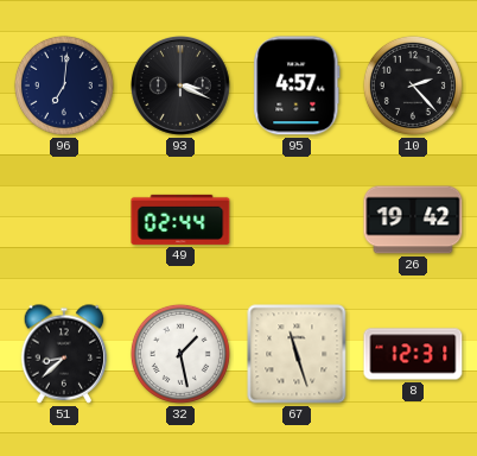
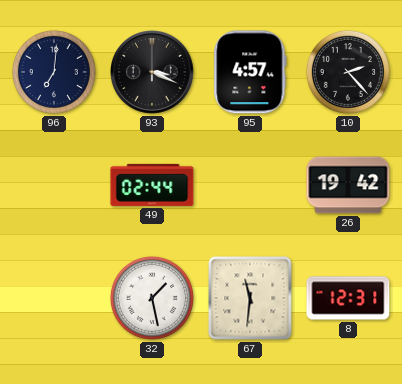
51: 8:38 -> none (64, 354)
67: 11:27 -> 11:31 (250, 298)
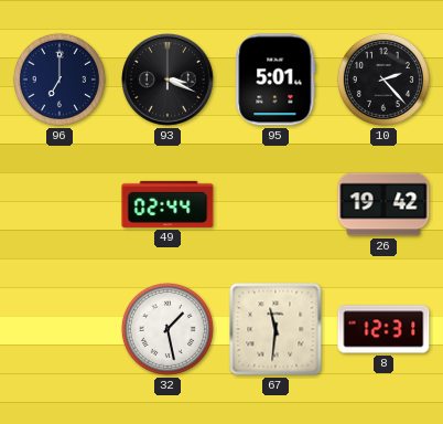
96: 7:01 -> 7:00 (60, 79)
95: 4:57 -> 5:01 (275, 79)
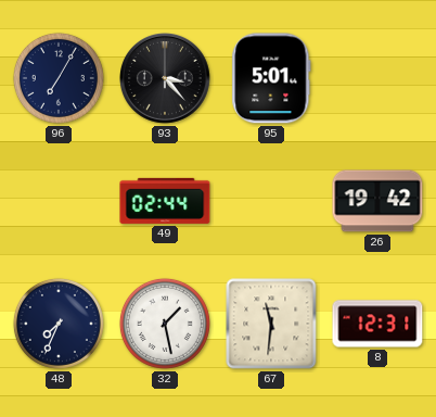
96: 7:00 -> 7:05 (59, 78)
93: 3:19 -> 3:23 (166, 79)
10: 2:23 -> none (383, 79)
48: none -> 7:34 (59, 324)
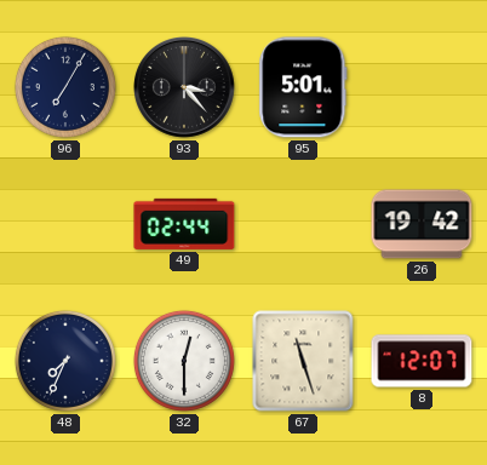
32: 1:28 -> 12:30 (184, 361)
67: 11:31 -> 11:27 (303, 361)
8: 12:31 -> 12:07 (422, 361)
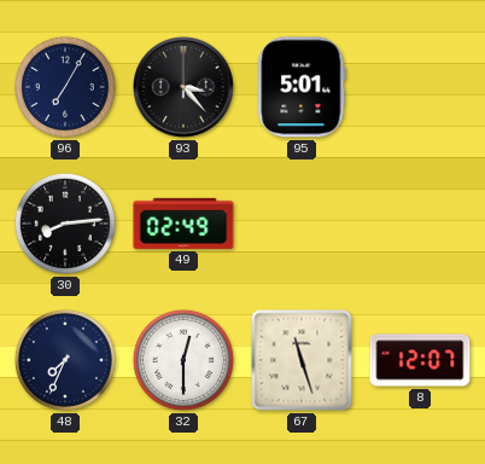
30: none -> 8:14 (65, 224)
49: 02:44 -> 02:49 (183, 224)
26: 19:42 -> none (422, 224)
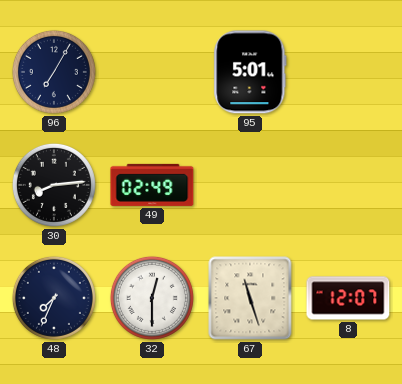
93: 3:23 -> none (185, 88)
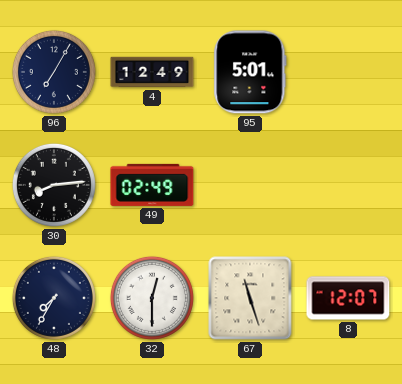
4: none -> 12:49 (152, 72)
48: 7:34 -> 7:35 (54, 298)
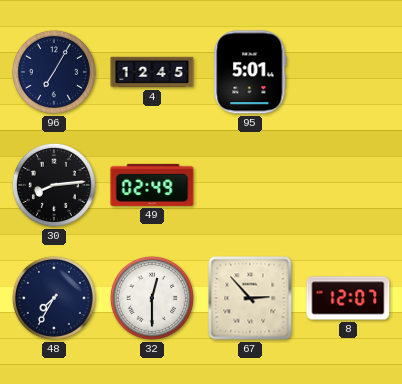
4: 12:49 -> 12:45 (152, 72)
67: 11:27 -> 2:53 (250, 298)
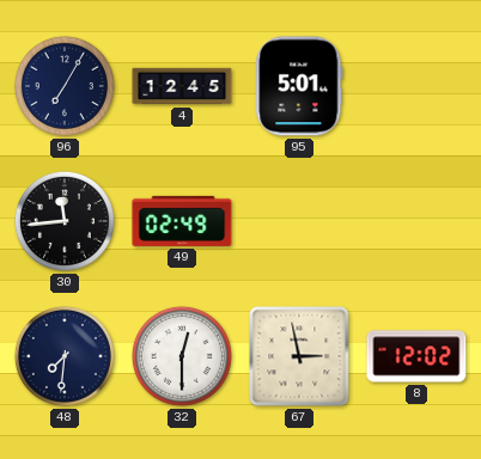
30: 8:14 -> 11:44 (65, 221)
48: 7:35 -> 7:31 (65, 356)
67: 2:53 -> 2:58 (299, 356)
8: 12:07 -> 12:02 (416, 356)
